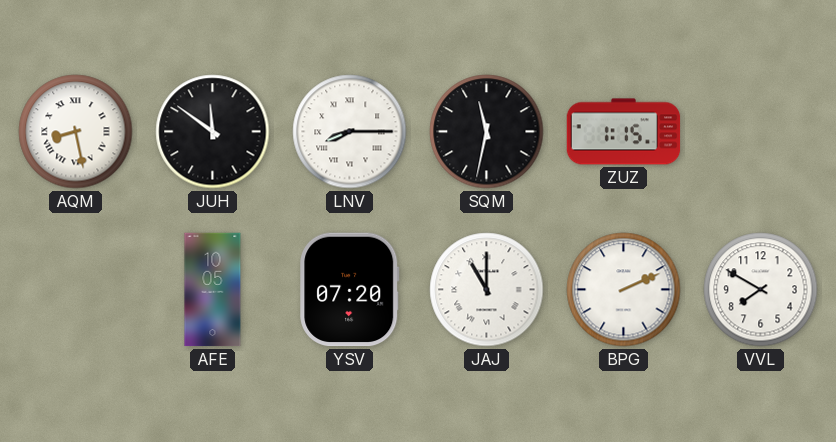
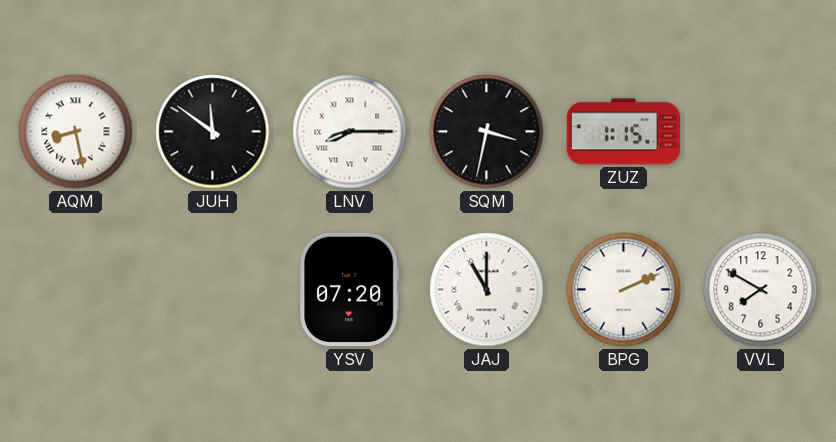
SQM: 11:32 -> 3:32 (487, 132)
AFE: 10:05 -> none (213, 290)
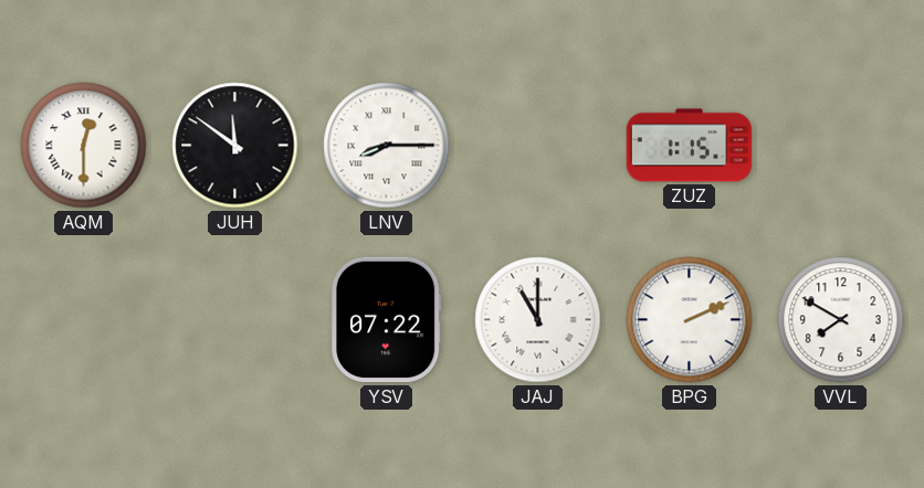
AQM: 8:28 -> 12:30 (84, 146)
SQM: 3:32 -> none (487, 132)
YSV: 07:20 -> 07:22 (387, 320)
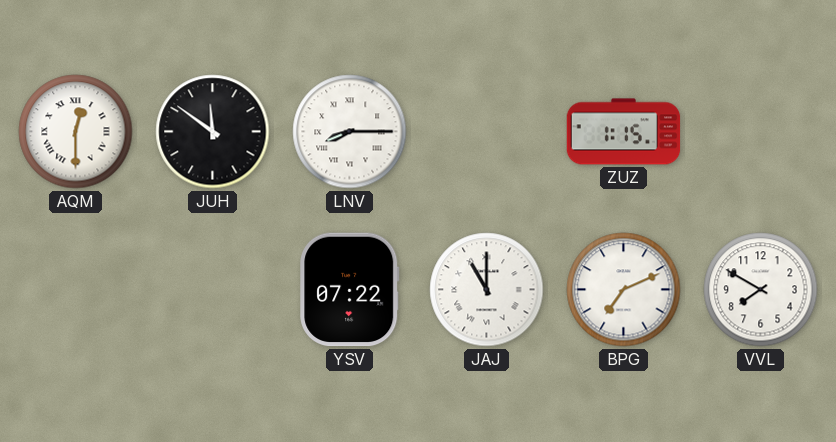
BPG: 2:11 -> 7:11 (624, 290)
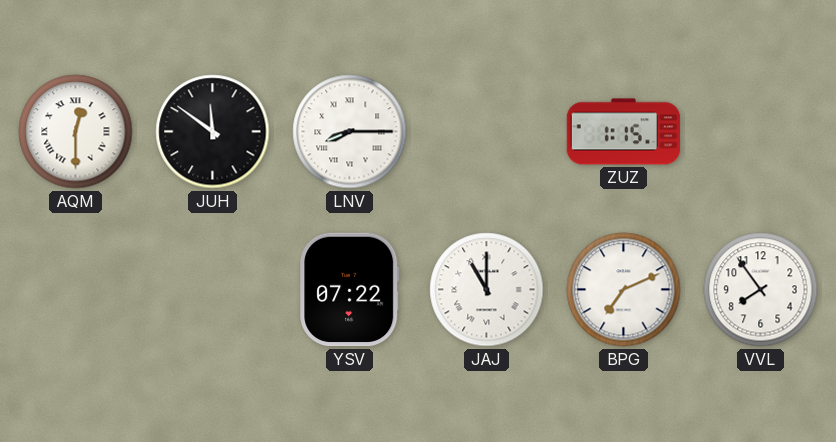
VVL: 7:50 -> 7:54 (761, 290)
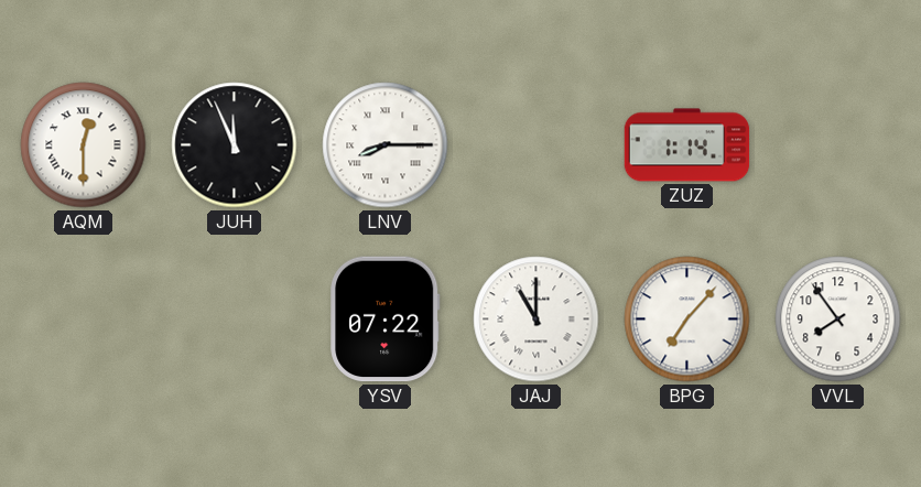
JUH: 11:51 -> 11:56 (235, 145)
ZUZ: 1:15 -> 1:14 (687, 145)
BPG: 7:11 -> 7:07 (687, 320)
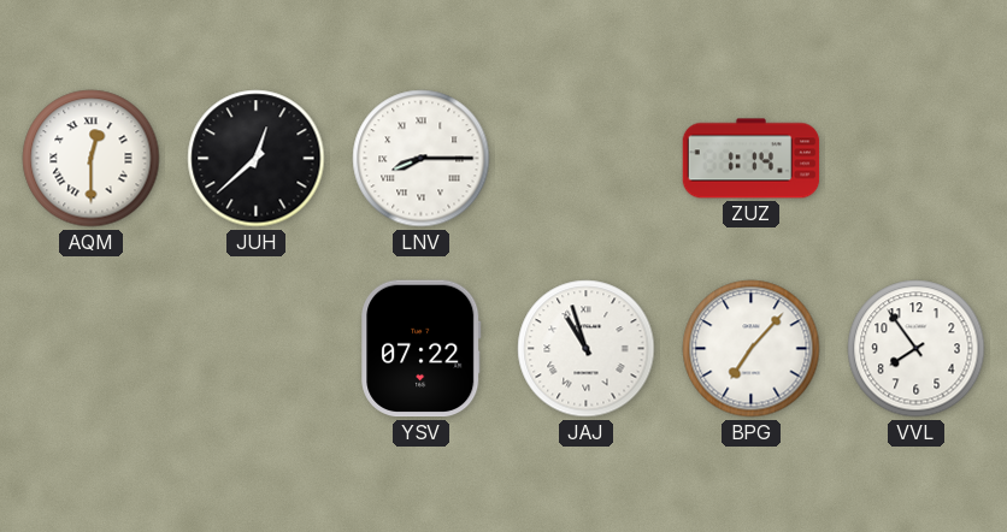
JUH: 11:56 -> 12:38 (257, 159)
JAJ: 11:00 -> 10:57 (587, 349)
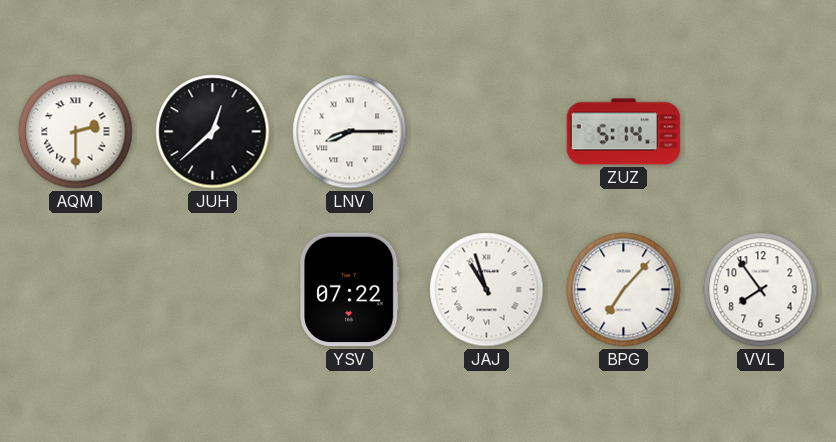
AQM: 12:30 -> 2:30 (76, 132)
ZUZ: 1:14 -> 5:14 (624, 132)
